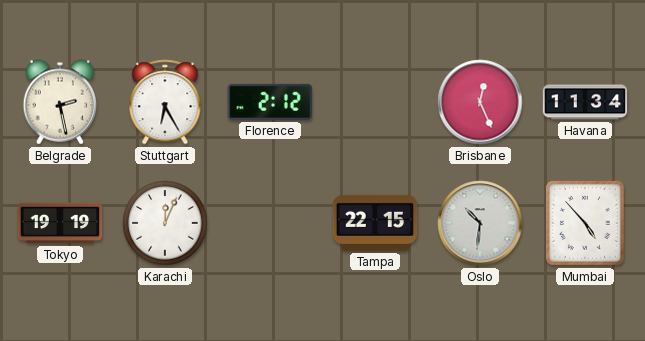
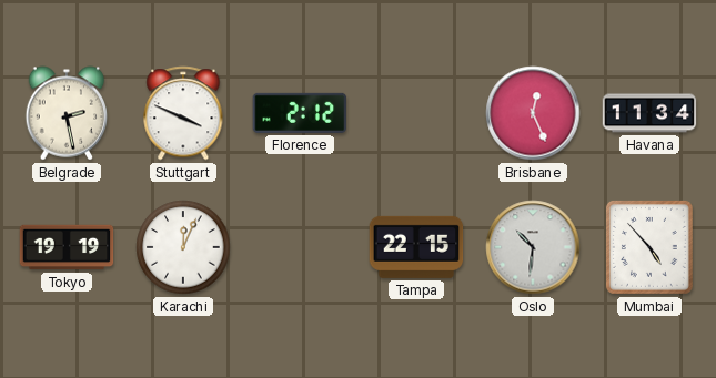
Stuttgart: 6:25 -> 3:49 (183, 113)
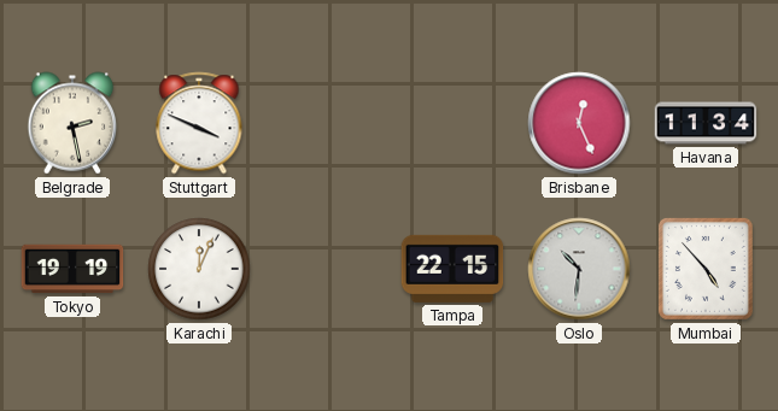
Florence: 2:12 -> none (300, 113)
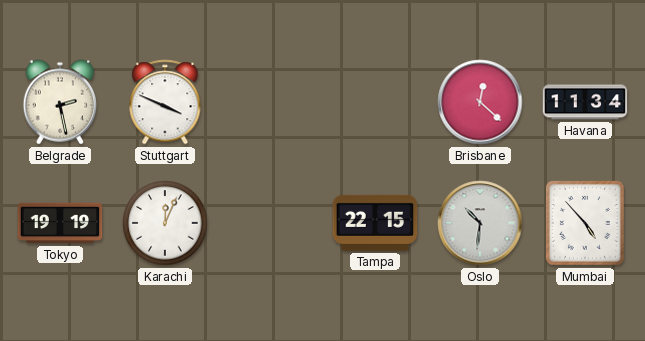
Brisbane: 12:26 -> 12:22 (480, 102)
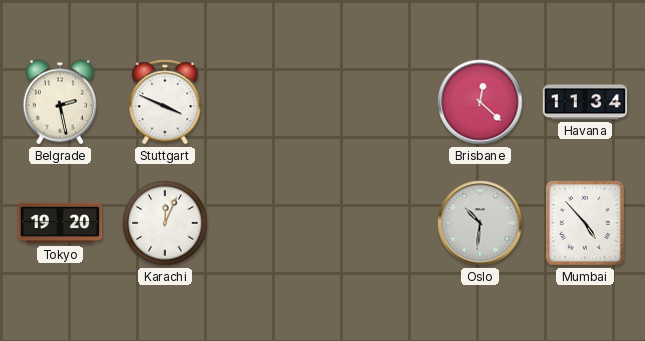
Tokyo: 19:19 -> 19:20 (60, 223)
Tampa: 22:15 -> none (375, 223)
